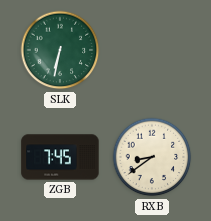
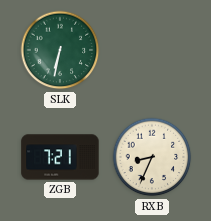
ZGB: 7:45 -> 7:21 (60, 157)
RXB: 8:39 -> 8:34 (152, 157)
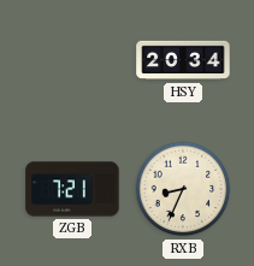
SLK: 6:32 -> none (60, 50)
HSY: none -> 20:34 (183, 60)
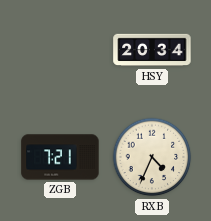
RXB: 8:34 -> 4:34 (152, 157)
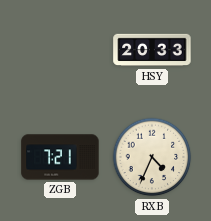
HSY: 20:34 -> 20:33 (152, 50)
